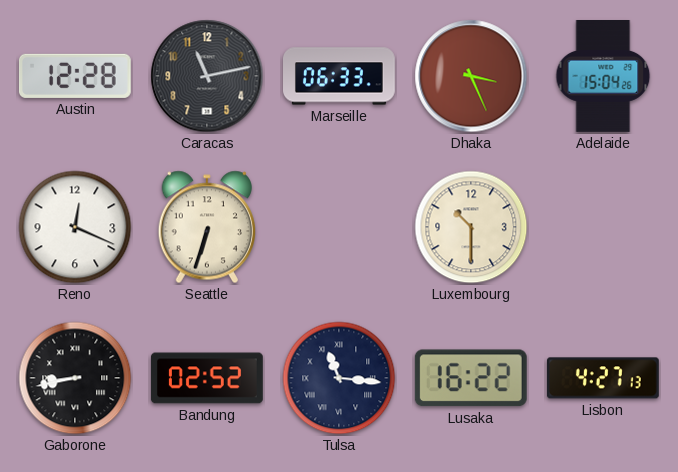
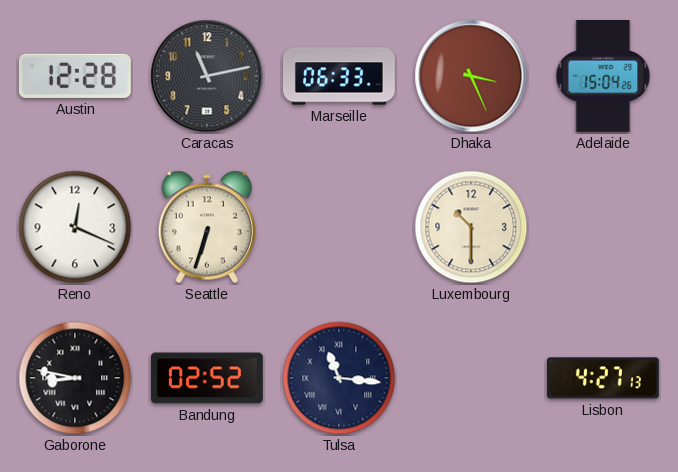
Gaborone: 8:43 -> 8:47 (75, 378)
Lusaka: 16:22 -> none (471, 378)
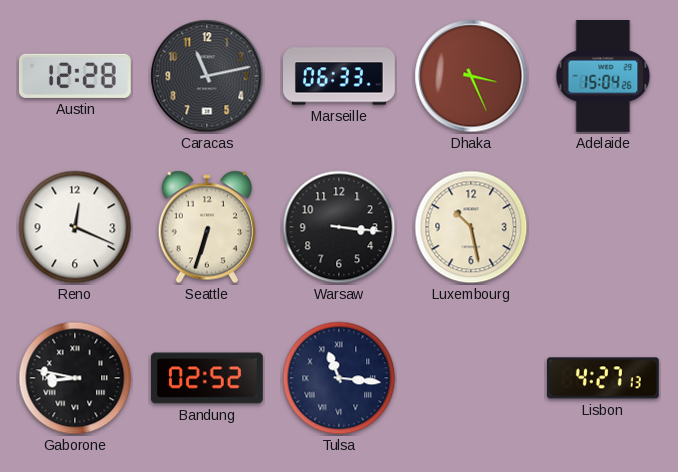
Warsaw: none -> 3:16 (339, 227)
Luxembourg: 10:30 -> 10:28 (471, 227)
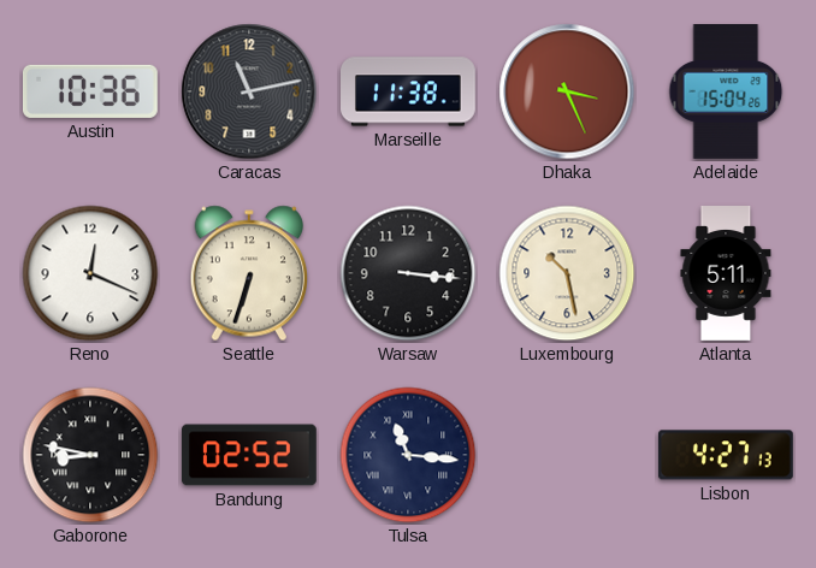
Austin: 12:28 -> 10:36 (90, 91)
Marseille: 06:33 -> 11:38 (409, 91)
Atlanta: none -> 5:11 (726, 274)
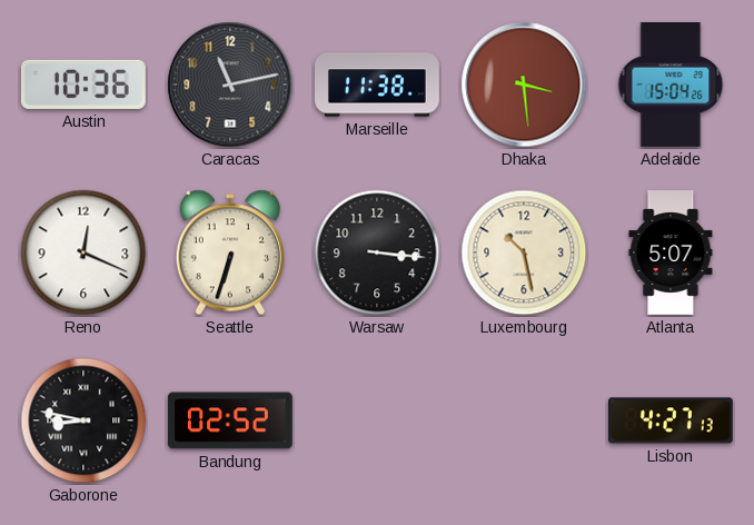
Dhaka: 3:26 -> 3:29 (524, 85)
Atlanta: 5:11 -> 5:07 (671, 254)
Tulsa: 11:16 -> none (408, 455)
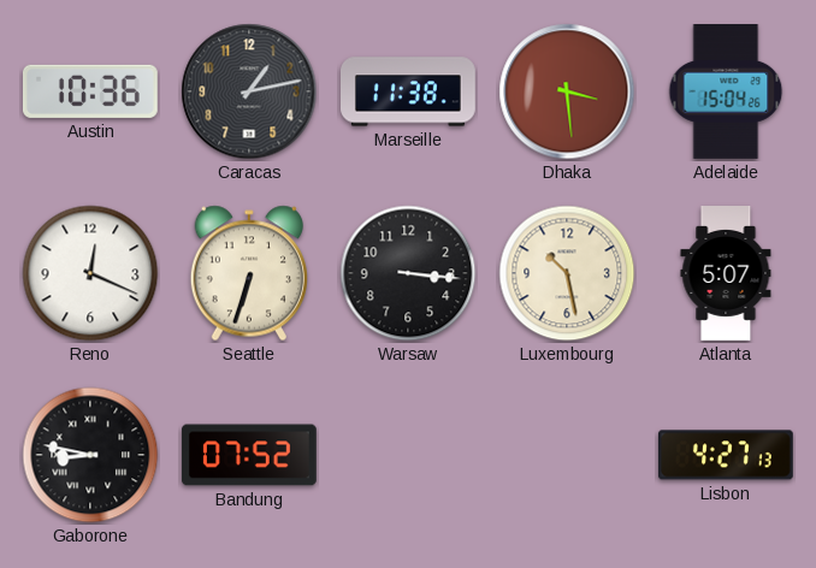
Caracas: 11:13 -> 1:13 (249, 91)
Bandung: 02:52 -> 07:52 (249, 455)
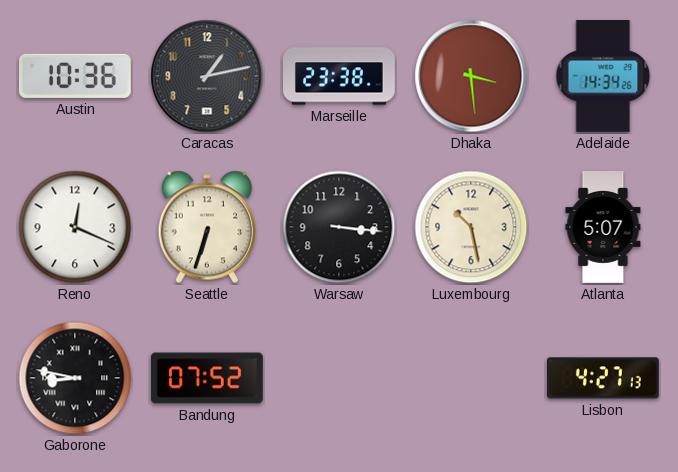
Marseille: 11:38 -> 23:38 (340, 76)
Adelaide: 15:04 -> 14:34 (603, 77)
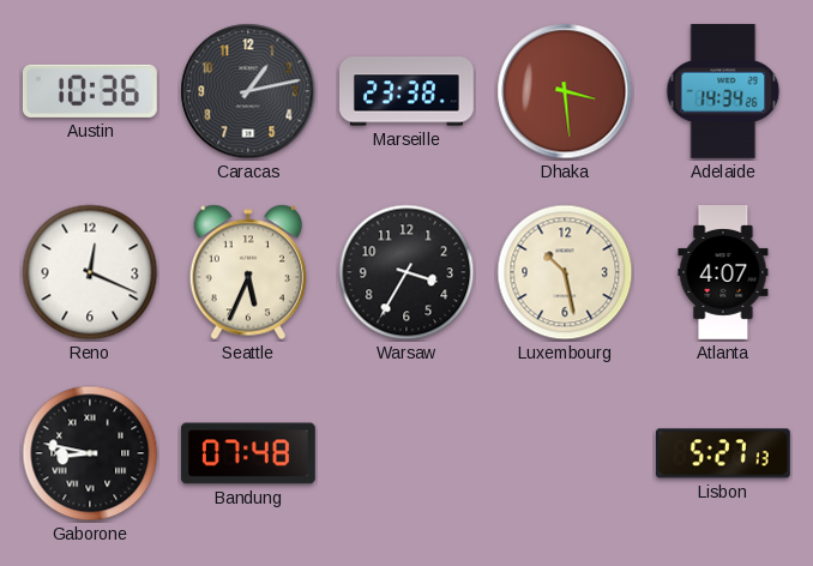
Seattle: 6:33 -> 5:34 (247, 272)
Warsaw: 3:16 -> 3:35 (406, 272)
Atlanta: 5:07 -> 4:07 (723, 273)
Bandung: 07:52 -> 07:48 (248, 453)
Lisbon: 4:27 -> 5:27 (723, 453)
